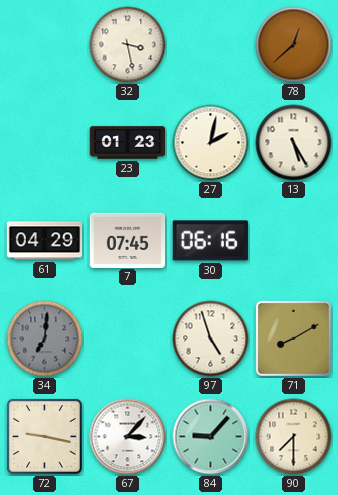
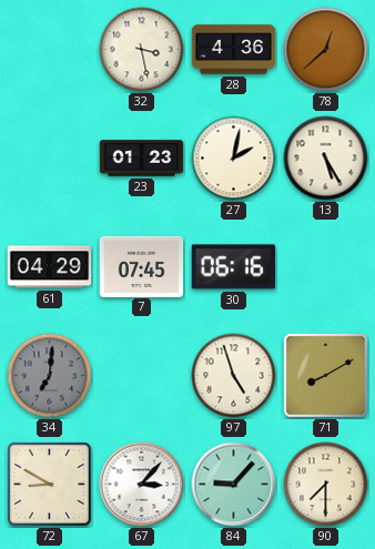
28: none -> 4:36 (234, 50)
72: 9:17 -> 8:50 (49, 484)
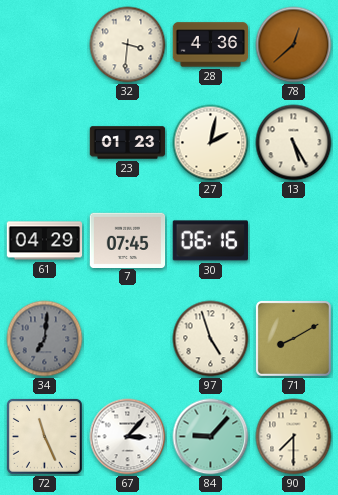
32: 3:28 -> 3:31 (128, 45)
72: 8:50 -> 11:26 (44, 436)
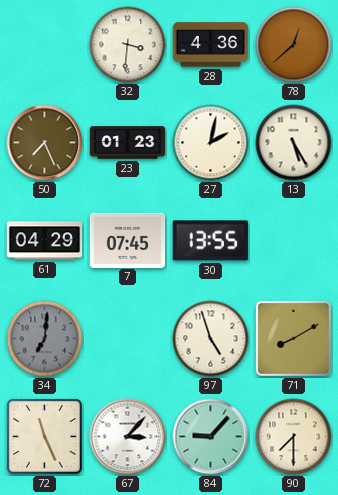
50: none -> 7:26 (45, 143)
30: 06:16 -> 13:55 (210, 241)
